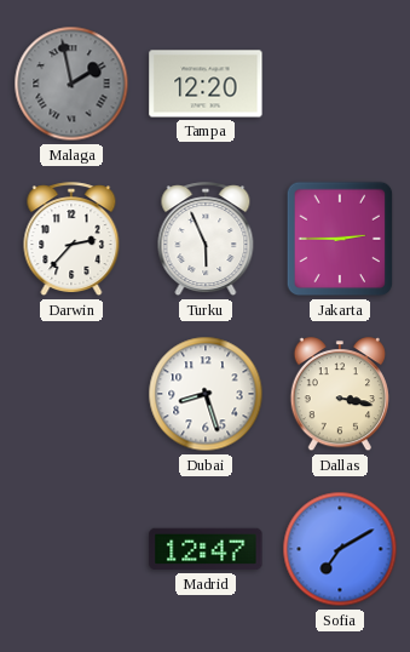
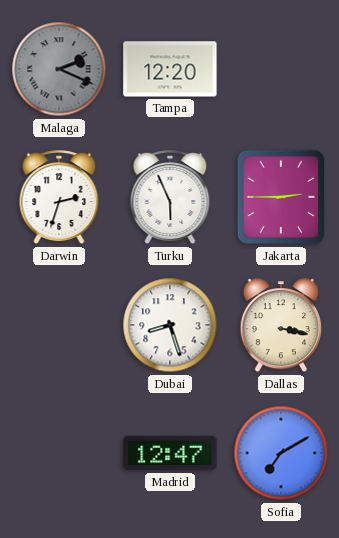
Malaga: 1:58 -> 2:19 (59, 69)
Darwin: 2:37 -> 2:33 (59, 198)
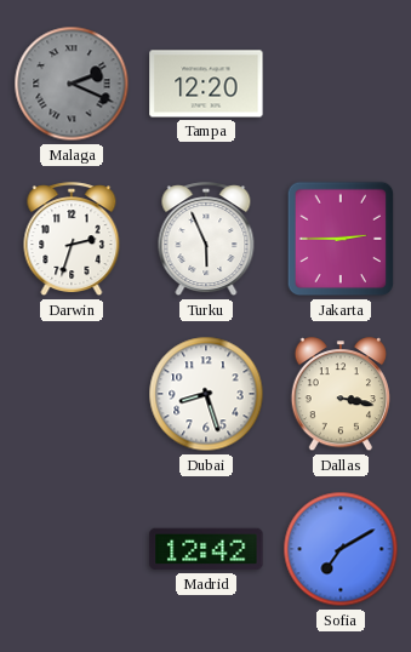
Madrid: 12:47 -> 12:42 (206, 549)
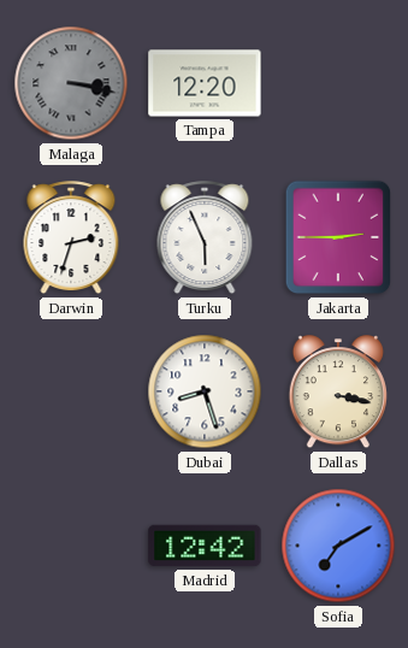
Malaga: 2:19 -> 3:17 (71, 83)
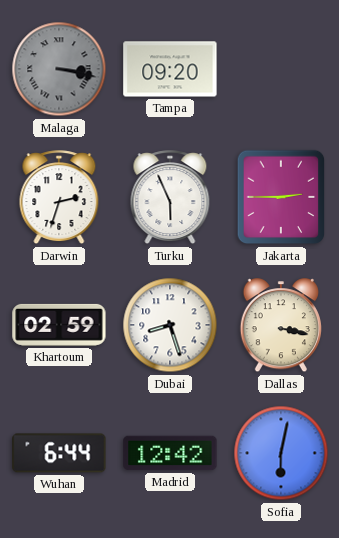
Tampa: 12:20 -> 09:20 (170, 69)
Khartoum: none -> 02:59 (59, 325)
Wuhan: none -> 6:44 (59, 453)
Sofia: 7:10 -> 6:02 (281, 453)
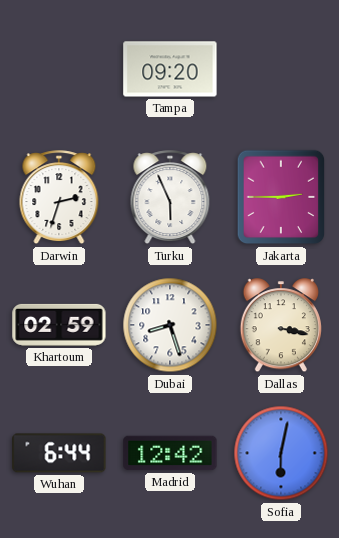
Malaga: 3:17 -> none (59, 69)
